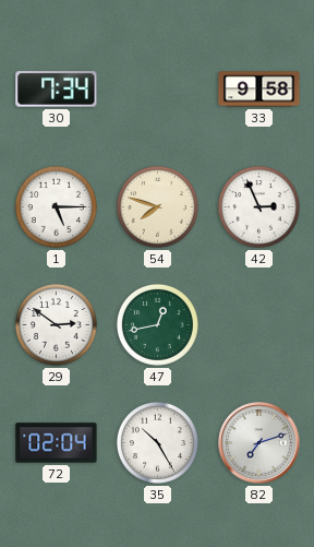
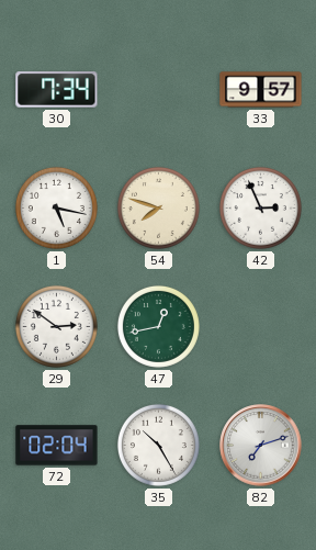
33: 9:58 -> 9:57 (261, 90)
1: 5:15 -> 5:17 (56, 207)
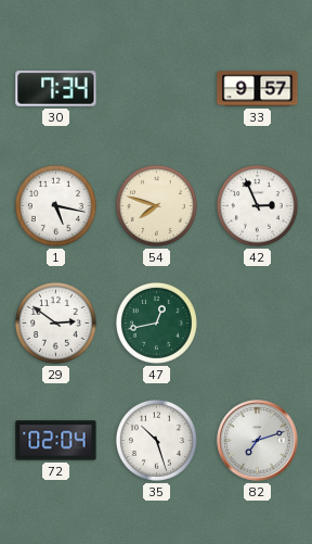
35: 10:25 -> 10:27 (156, 440)
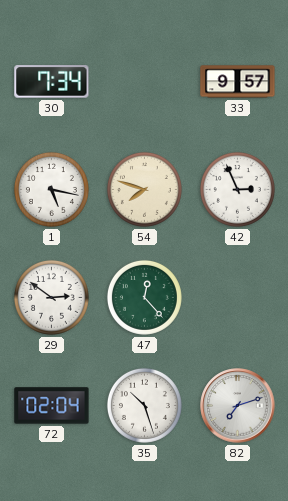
47: 12:43 -> 12:23 (144, 297)
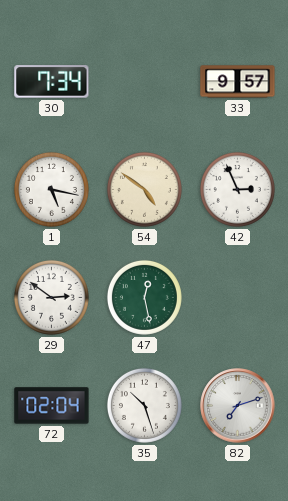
54: 7:48 -> 4:51 (144, 189)
47: 12:23 -> 12:28 (144, 297)
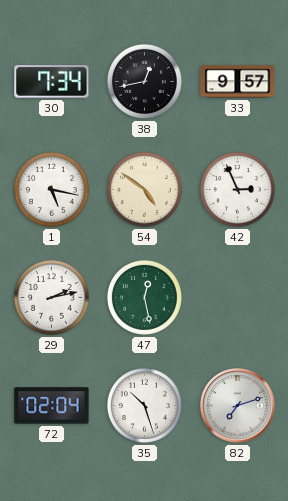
38: none -> 12:43 (144, 81)
29: 2:51 -> 2:13 (51, 297)
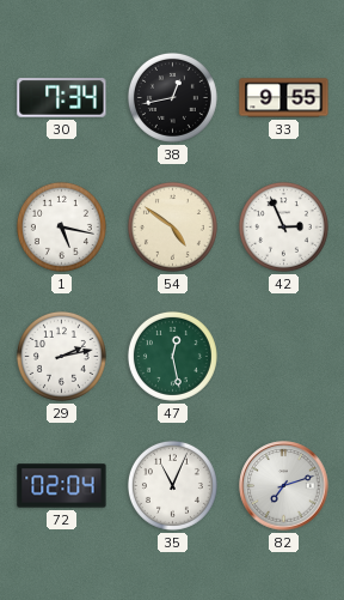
33: 9:57 -> 9:55 (284, 98)
35: 10:27 -> 11:04 (172, 485)
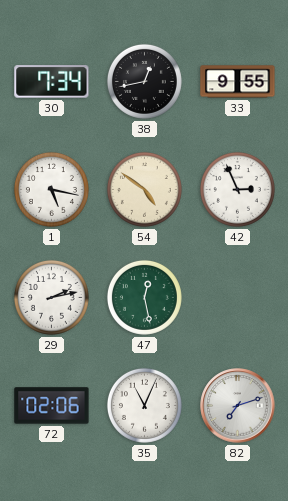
72: 02:04 -> 02:06 (52, 406)
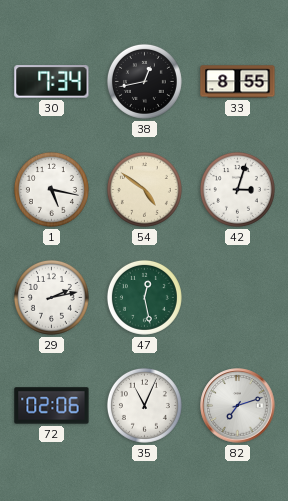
33: 9:55 -> 8:55 (238, 82)
42: 2:56 -> 3:03 (237, 189)
